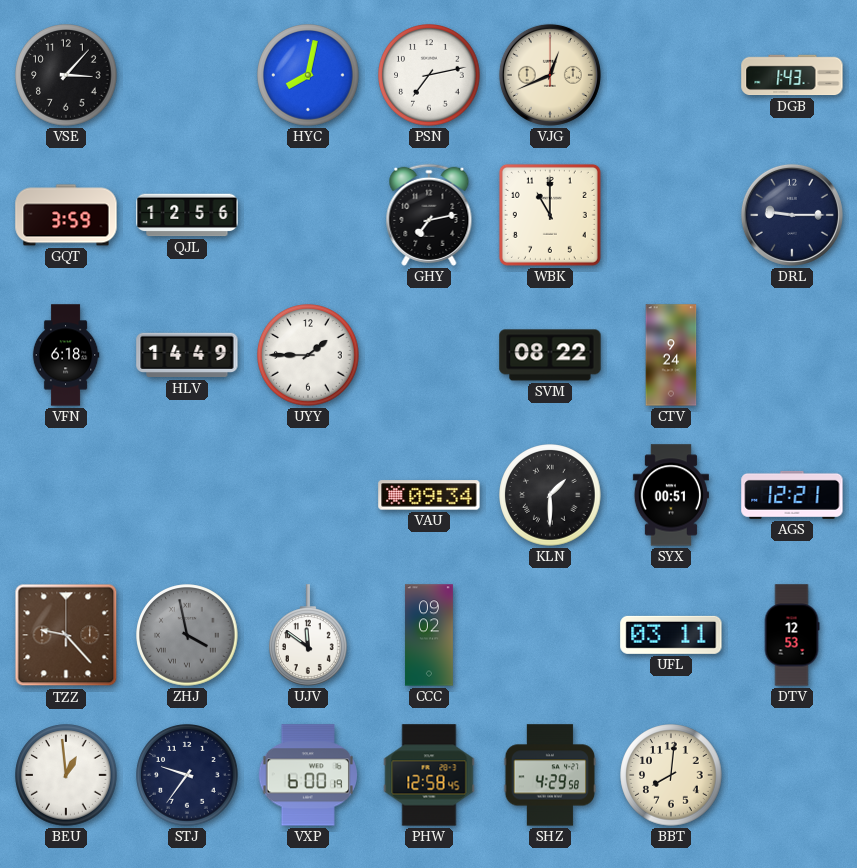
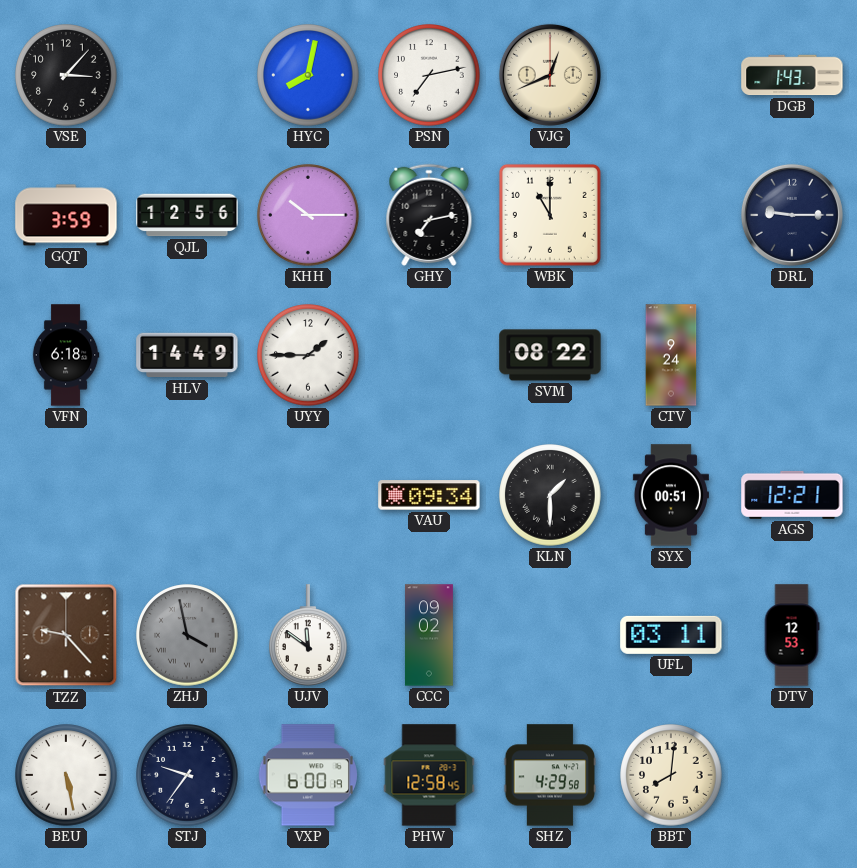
KHH: none -> 10:15 (308, 215)
BEU: 12:59 -> 5:28 (66, 775)
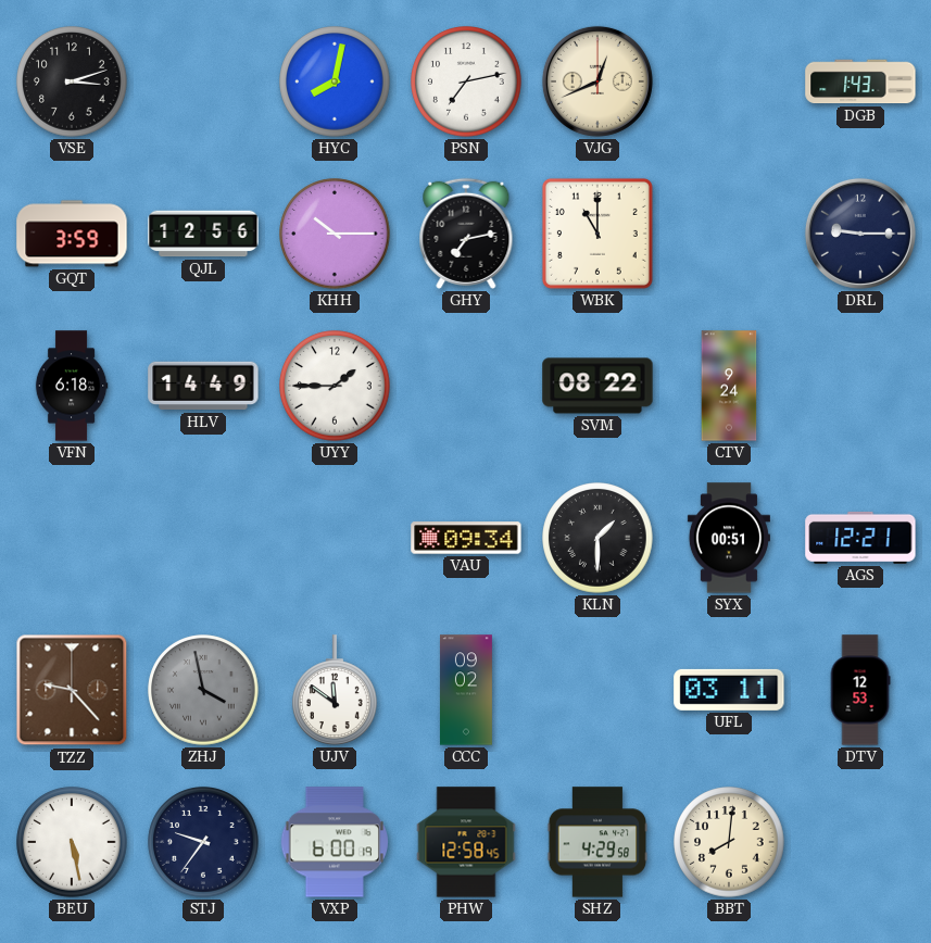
VSE: 3:07 -> 3:12 (72, 81)
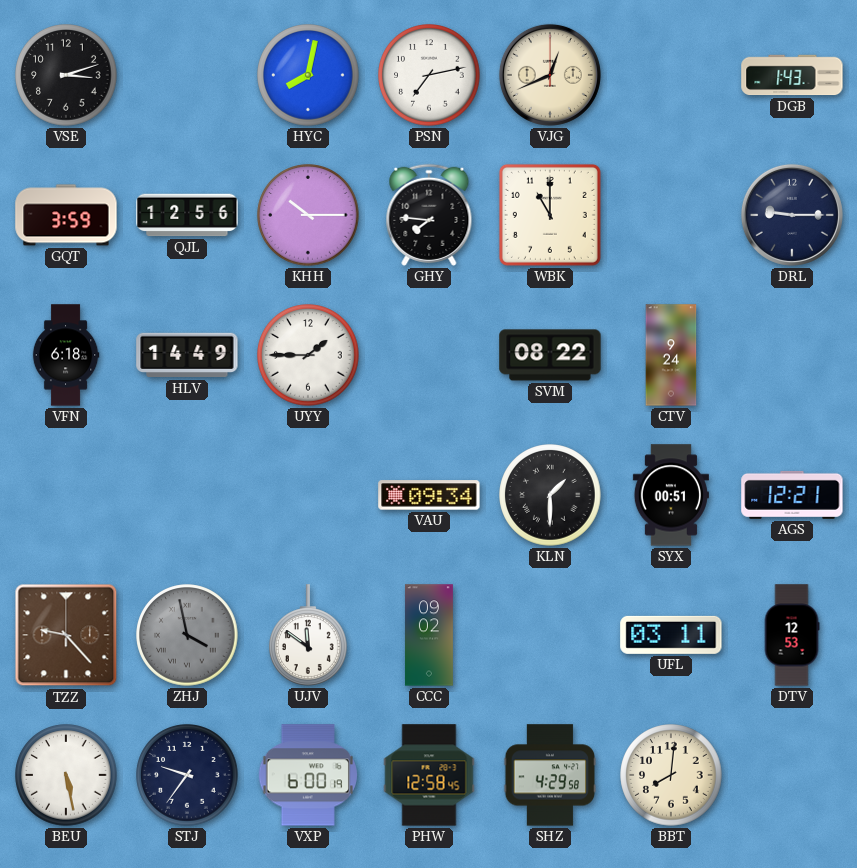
GHY: 7:13 -> 7:46 (429, 215)
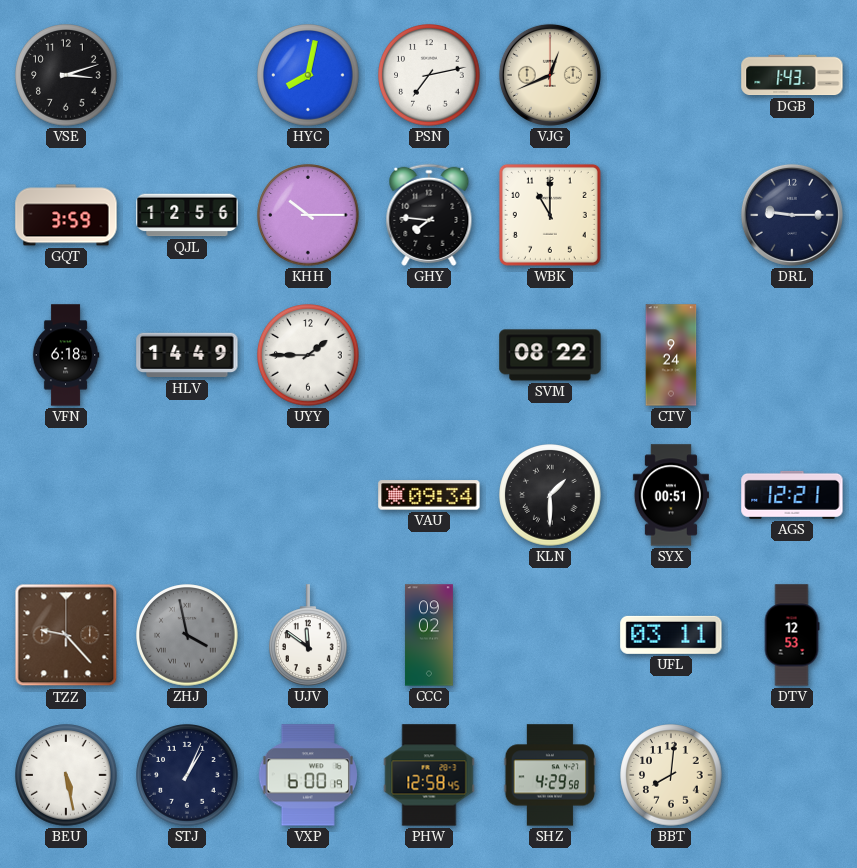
STJ: 9:36 -> 1:04 (187, 775)
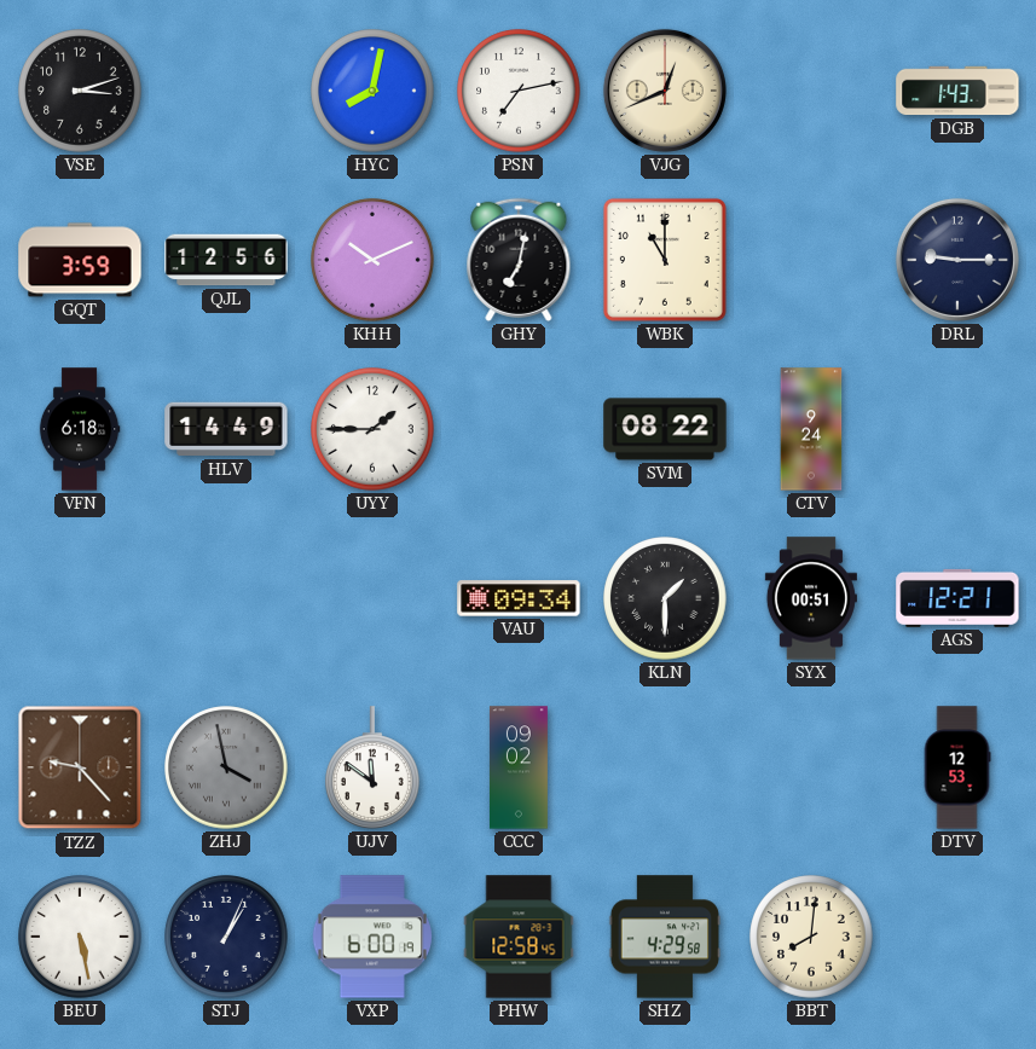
KHH: 10:15 -> 10:11 (372, 260)
GHY: 7:46 -> 7:02 (519, 260)
UFL: 03:11 -> none (671, 635)
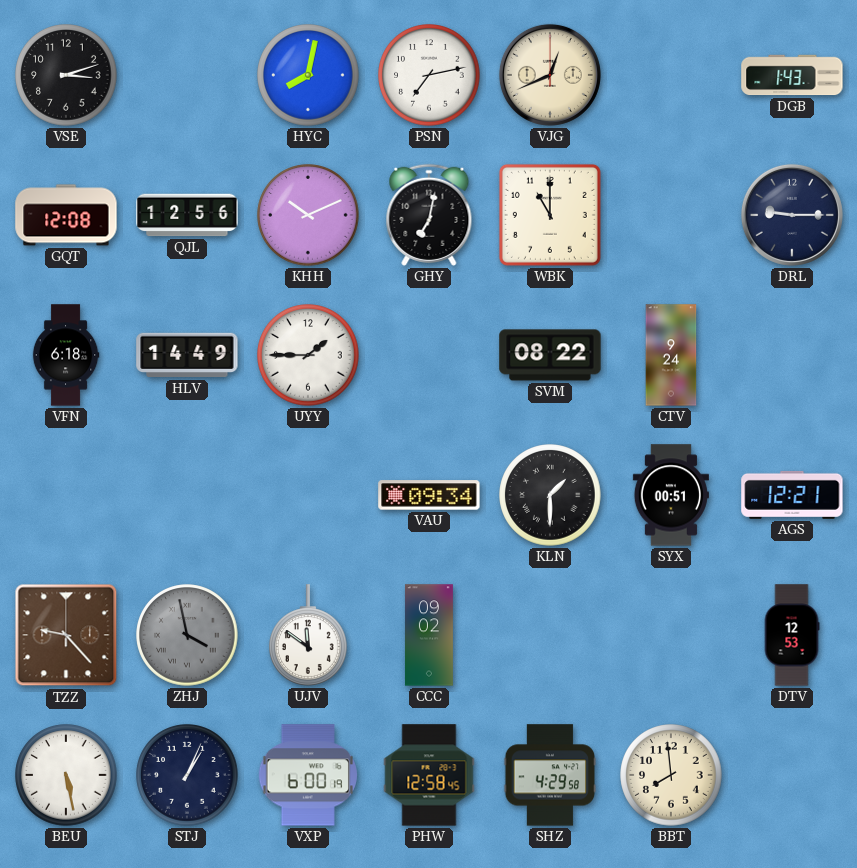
GQT: 3:59 -> 12:08 (66, 215)
BBT: 8:01 -> 7:59 (671, 775)
